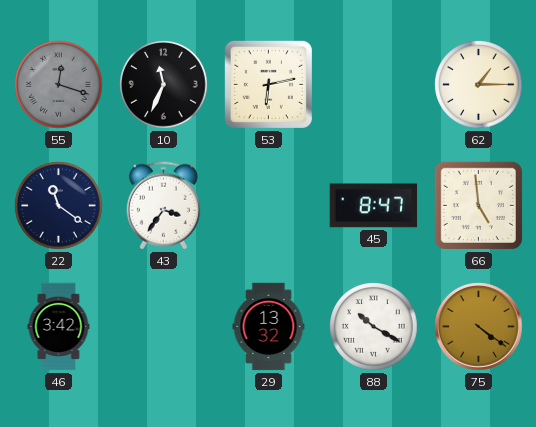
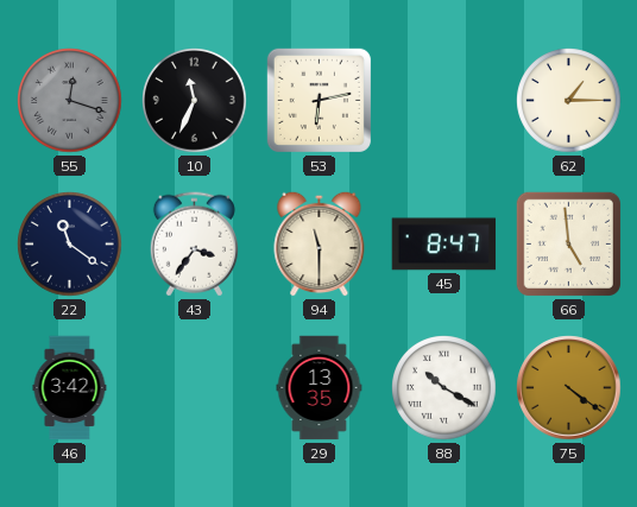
94: none -> 11:30 (320, 243)
29: 13:32 -> 13:35 (320, 388)
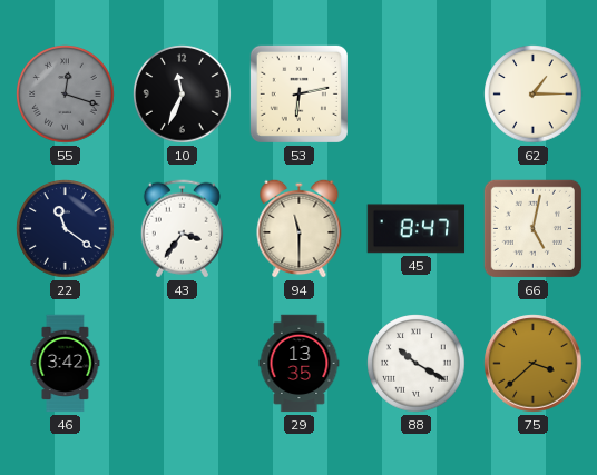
66: 4:59 -> 5:02 (532, 228)
75: 4:21 -> 3:38 (534, 364)
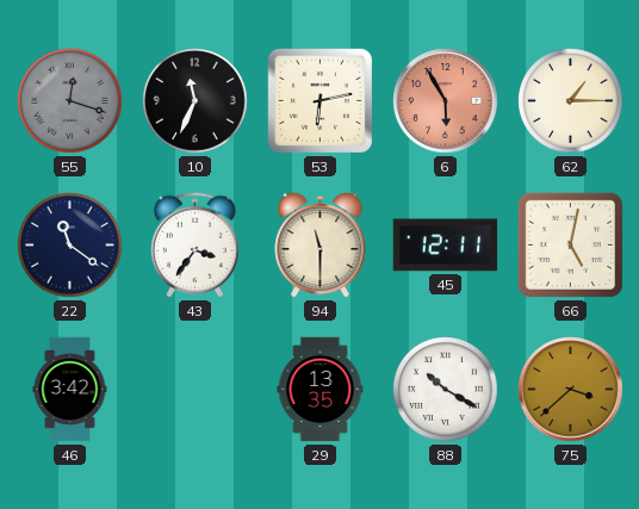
6: none -> 5:55 (446, 101)
45: 8:47 -> 12:11 (446, 246)
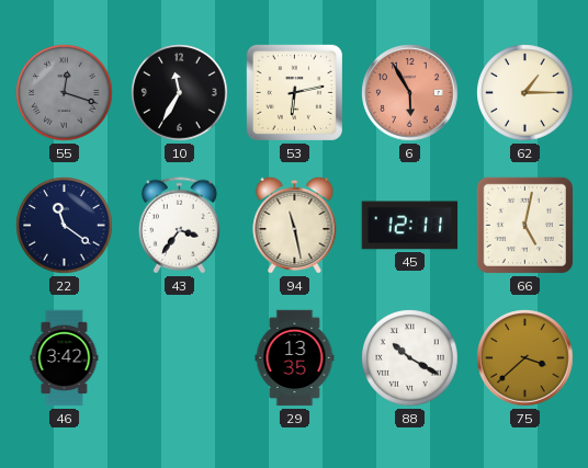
10: 11:34 -> 11:35 (180, 93)
94: 11:30 -> 11:28 (295, 225)
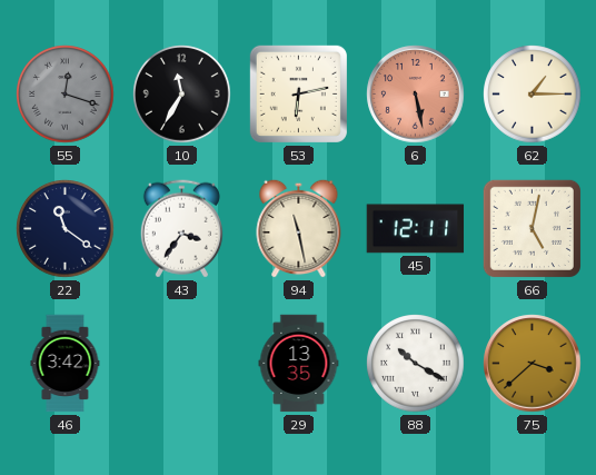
6: 5:55 -> 5:28 (416, 95)
